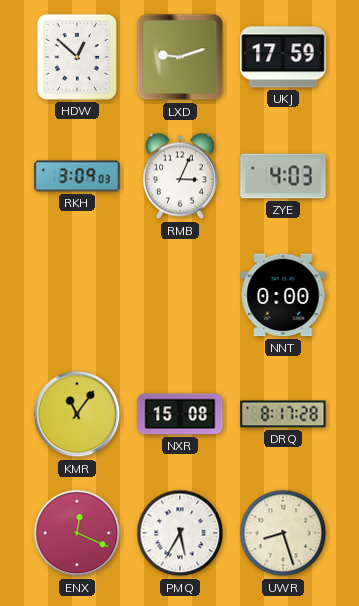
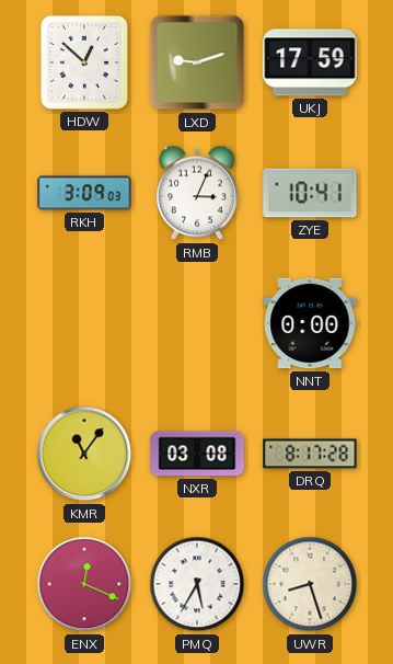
ZYE: 4:03 -> 10:41 (310, 193)
NXR: 15:08 -> 03:08 (197, 454)
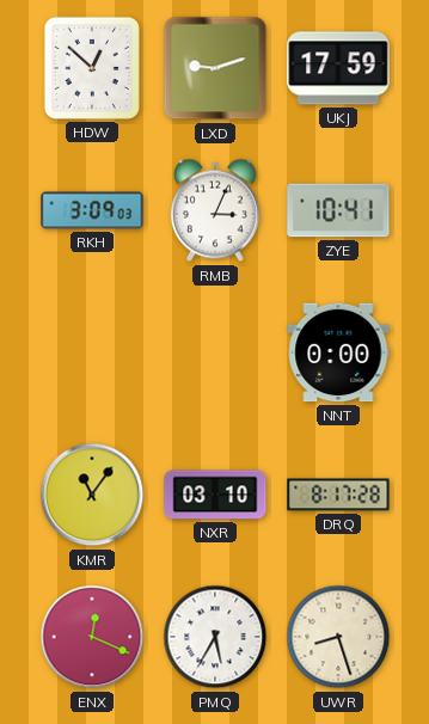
NXR: 03:08 -> 03:10 (215, 495)
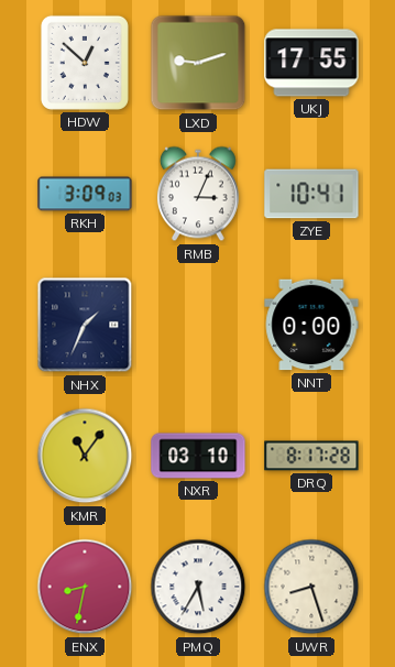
UKJ: 17:59 -> 17:55 (311, 63)
NHX: none -> 1:34 (85, 325)
ENX: 12:19 -> 8:32 (85, 587)
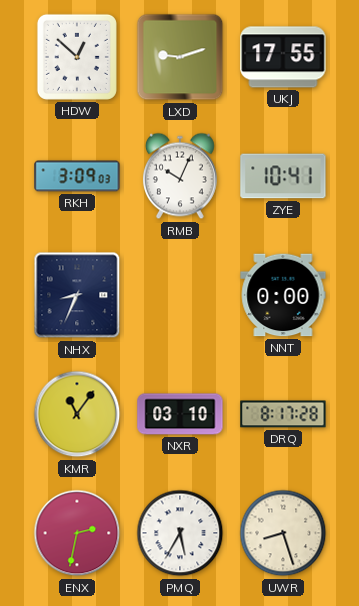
RMB: 3:04 -> 10:04 (180, 176)
NHX: 1:34 -> 8:34 (77, 295)
ENX: 8:32 -> 2:32 (77, 533)
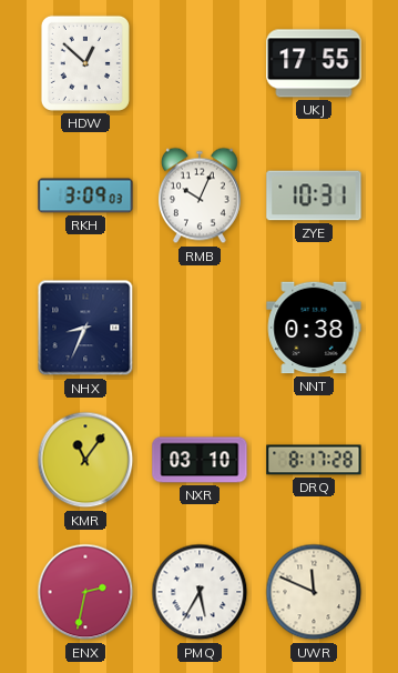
LXD: 9:12 -> none (180, 57)
ZYE: 10:41 -> 10:31 (314, 195)
NNT: 0:00 -> 0:38 (314, 328)
UWR: 8:27 -> 11:49 (314, 592)
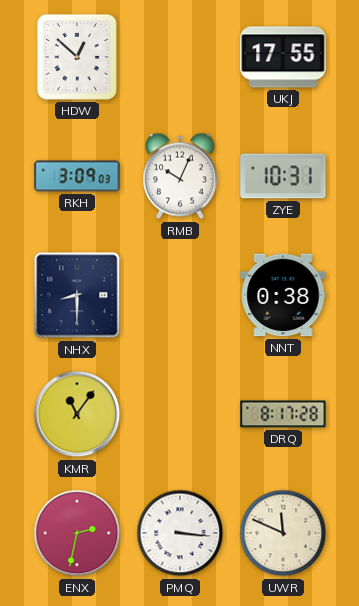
NHX: 8:34 -> 8:30 (77, 295)
NXR: 03:10 -> none (200, 460)
PMQ: 5:35 -> 3:16 (180, 533)
